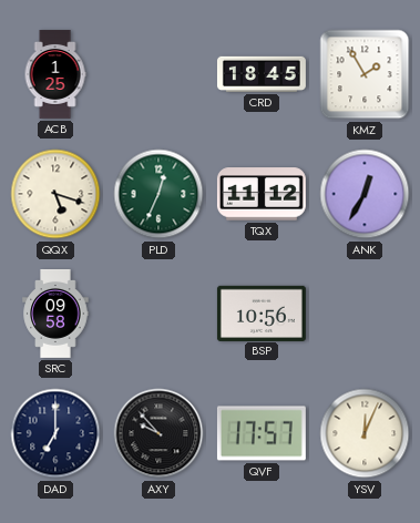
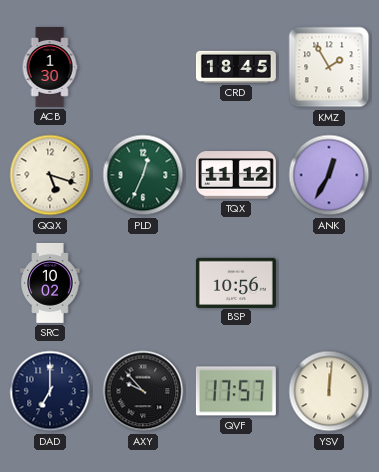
ACB: 1:25 -> 1:30 (50, 67)
SRC: 09:58 -> 10:02 (50, 283)
YSV: 12:04 -> 12:01 (329, 391)
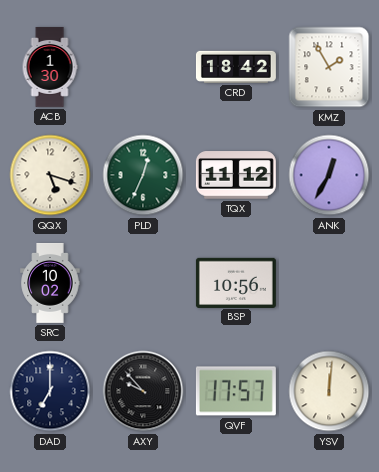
CRD: 18:45 -> 18:42 (236, 67)
